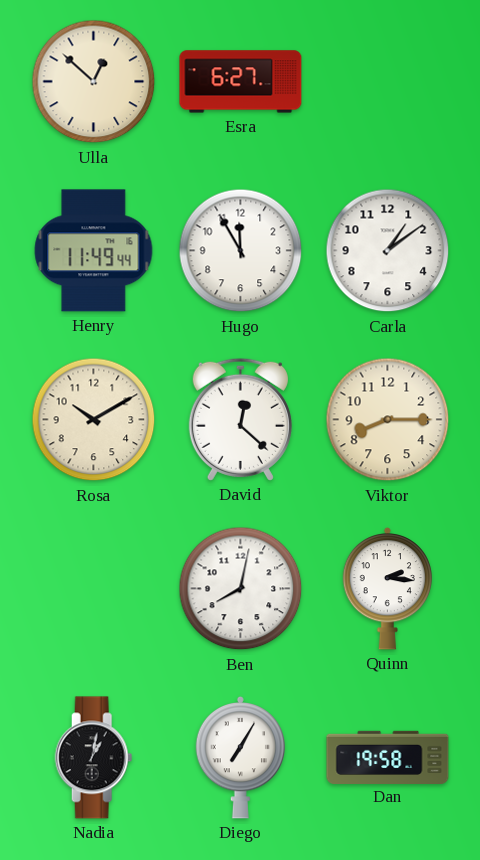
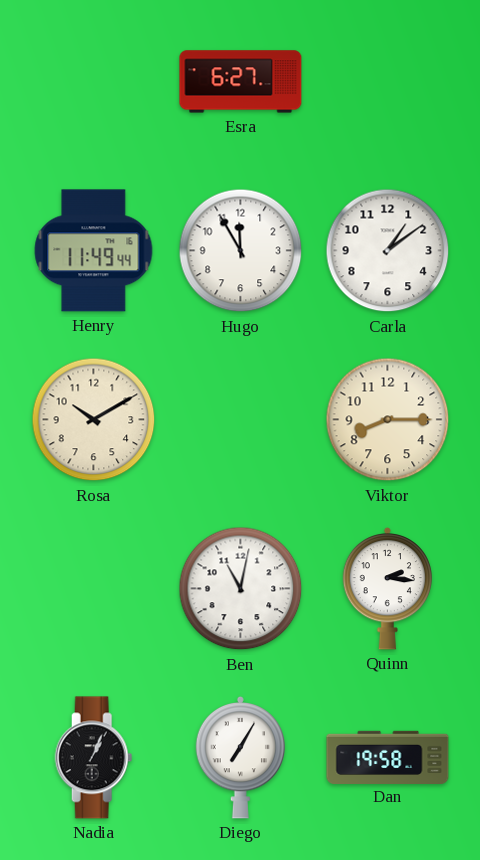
Ulla: 12:52 -> none (94, 82)
David: 12:22 -> none (240, 419)
Ben: 8:02 -> 11:02 (241, 589)
Nadia: 1:02 -> 1:04 (94, 758)
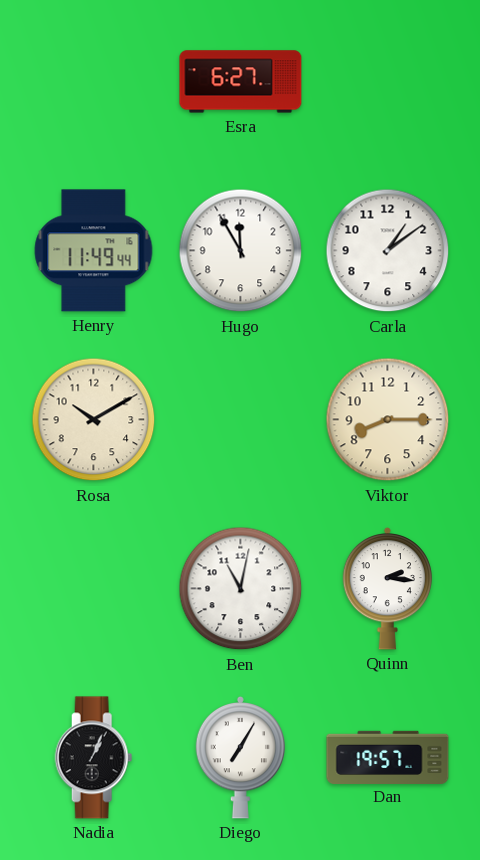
Dan: 19:58 -> 19:57 (388, 757)
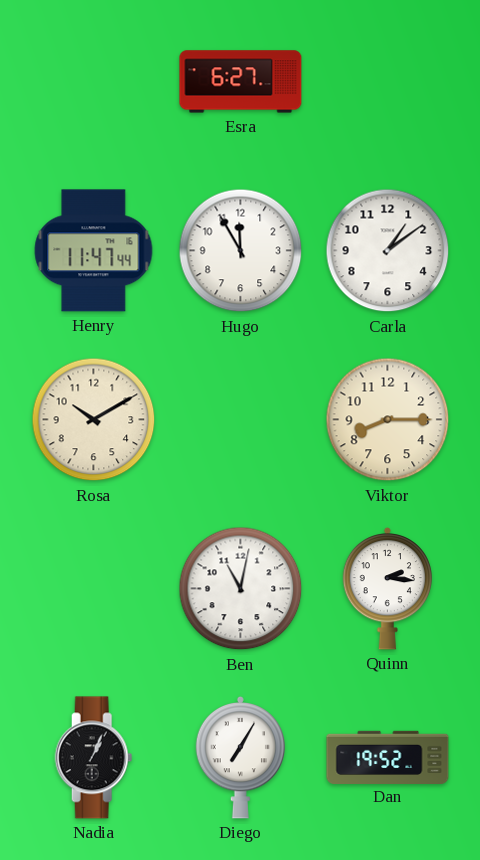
Henry: 11:49 -> 11:47 (94, 251)
Dan: 19:57 -> 19:52 (388, 757)
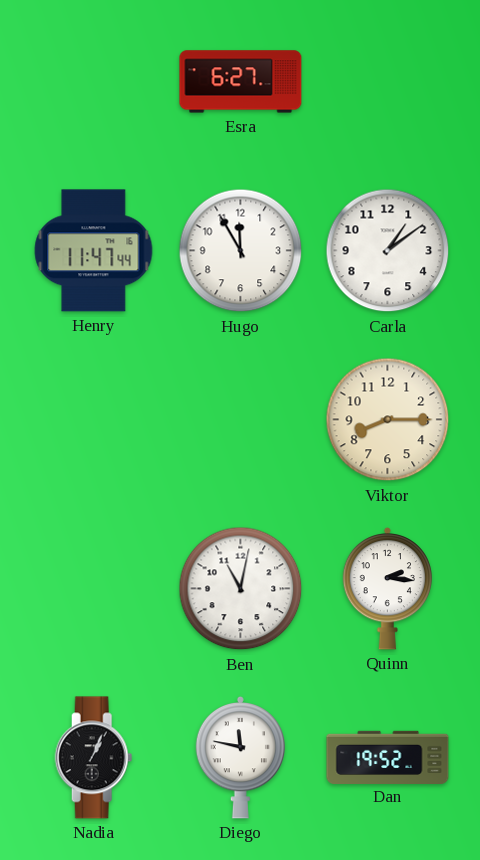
Rosa: 10:10 -> none (94, 420)
Diego: 7:05 -> 11:47 (240, 757)
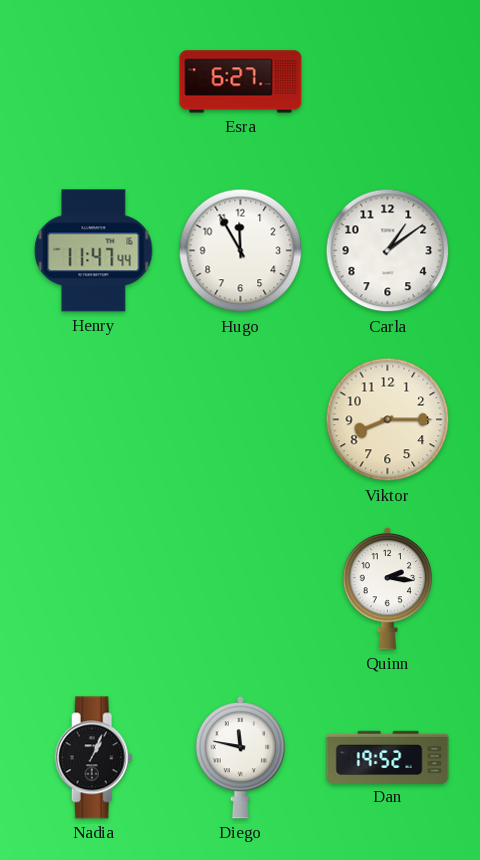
Ben: 11:02 -> none (241, 589)
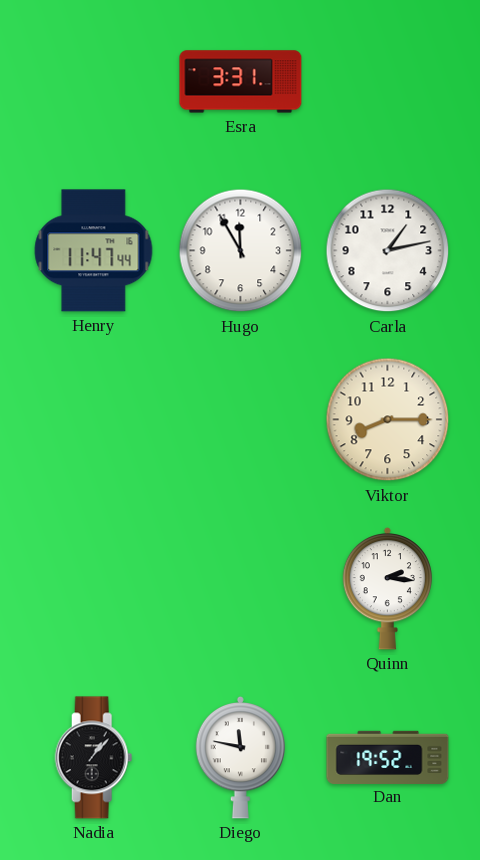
Esra: 6:27 -> 3:31 (241, 82)
Carla: 1:09 -> 1:13 (388, 251)
Nadia: 1:04 -> 1:07 (94, 758)
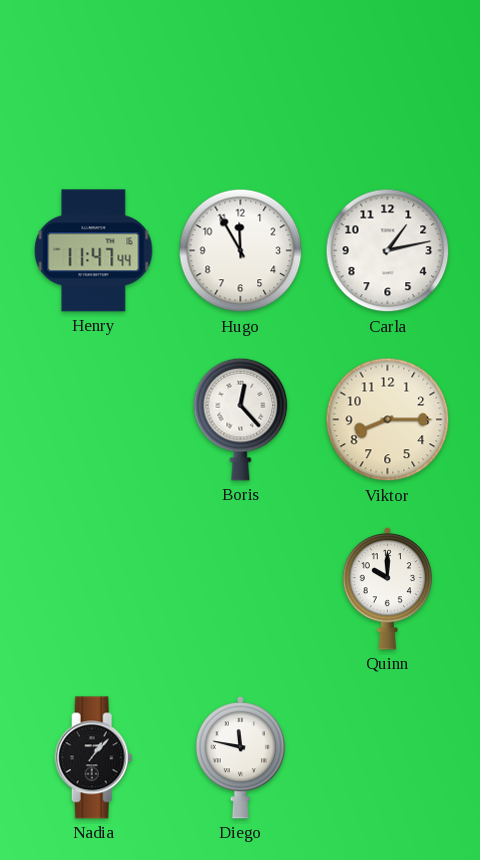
Esra: 3:31 -> none (241, 82)
Boris: none -> 12:23 (241, 419)
Quinn: 2:16 -> 10:00 (387, 588)
Dan: 19:52 -> none (388, 757)
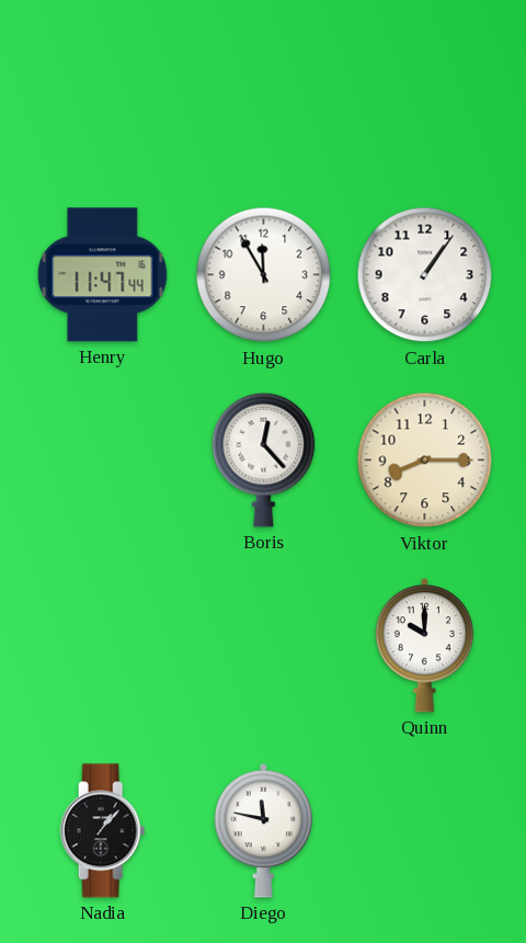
Carla: 1:13 -> 1:06 (425, 275)
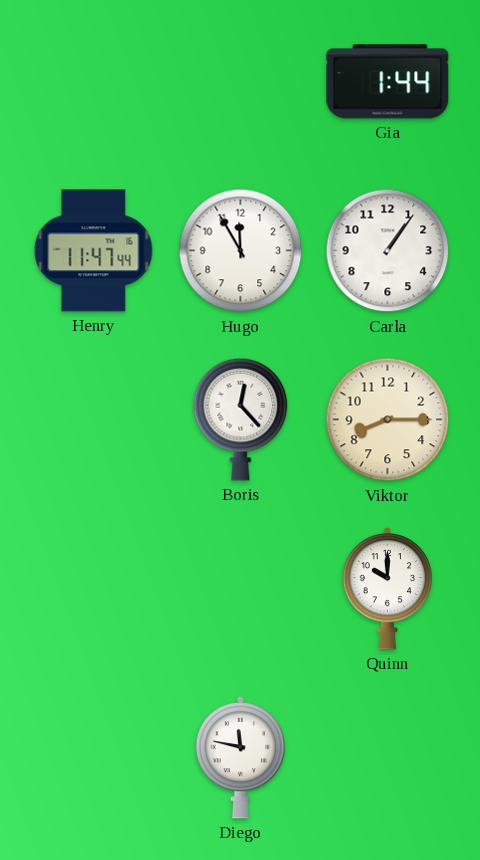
Gia: none -> 1:44 (388, 82)
Nadia: 1:07 -> none (103, 831)
